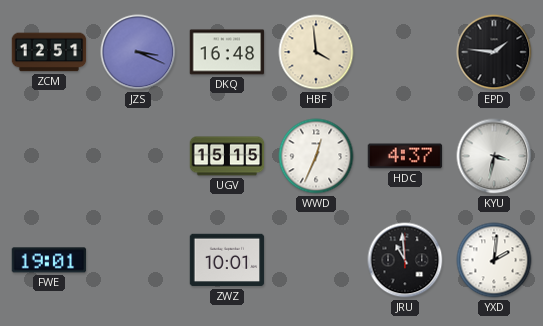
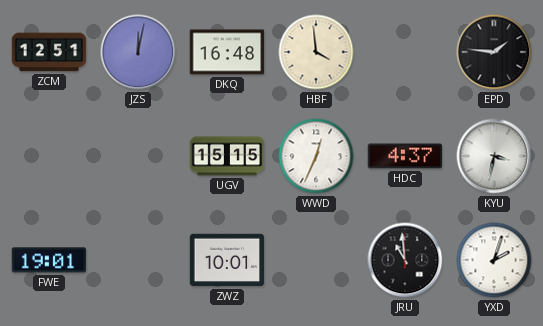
JZS: 3:19 -> 12:02 (138, 52)
YXD: 2:01 -> 2:03 (494, 260)
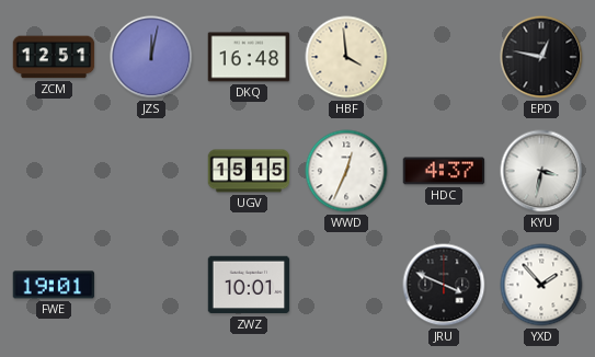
EPD: 1:46 -> 12:47 (541, 57)
JRU: 10:59 -> 3:49 (444, 285)
YXD: 2:03 -> 1:53 (541, 285)
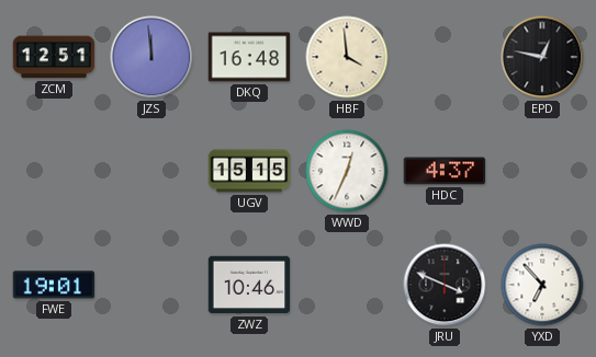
JZS: 12:02 -> 11:59 (151, 57)
KYU: 3:32 -> none (541, 171)
ZWZ: 10:01 -> 10:46 (249, 285)
YXD: 1:53 -> 6:53 (542, 285)
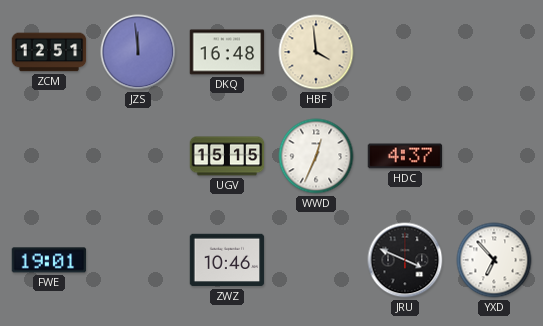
EPD: 12:47 -> none (542, 57)
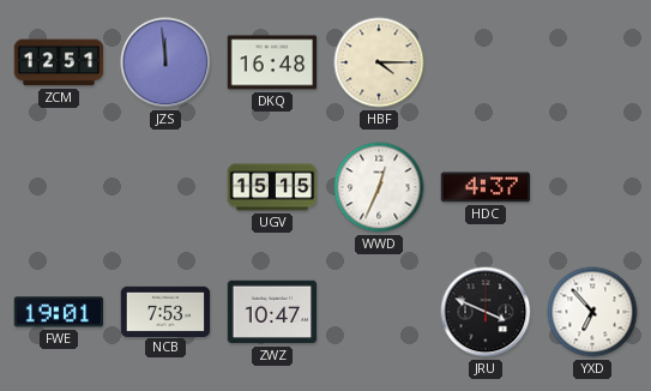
HBF: 3:59 -> 4:15 (379, 62)
NCB: none -> 7:53 (165, 311)
ZWZ: 10:46 -> 10:47 (272, 312)
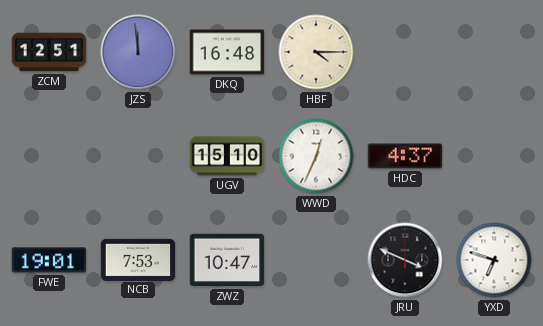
UGV: 15:15 -> 15:10 (227, 156)
YXD: 6:53 -> 6:48 (494, 260)
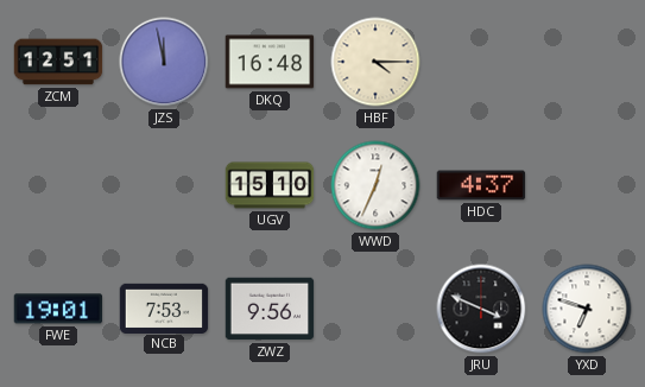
JZS: 11:59 -> 11:58 (164, 62)
ZWZ: 10:47 -> 9:56 (270, 309)
